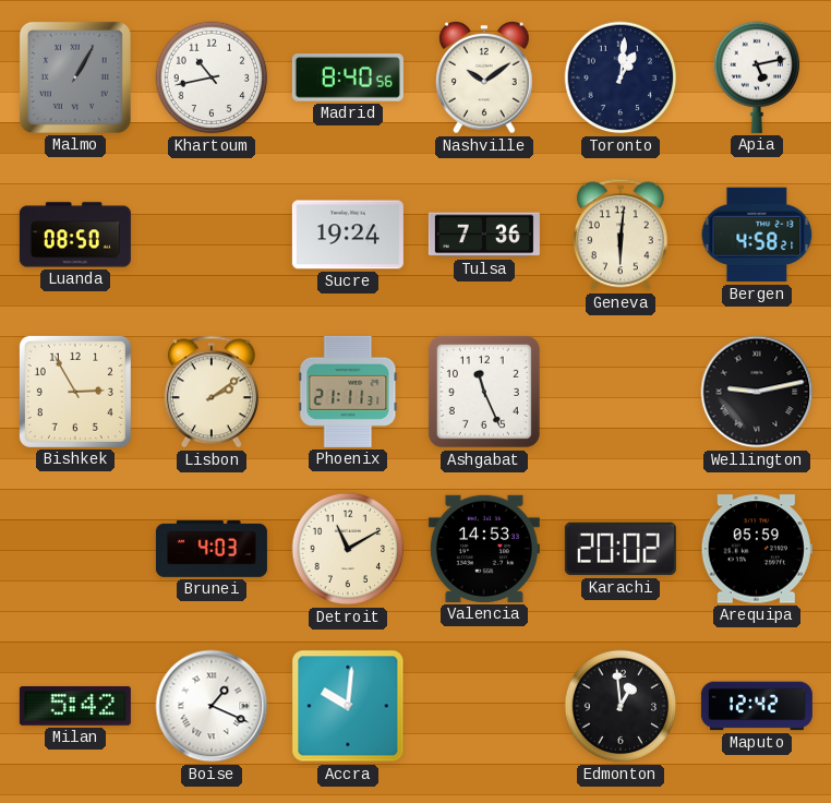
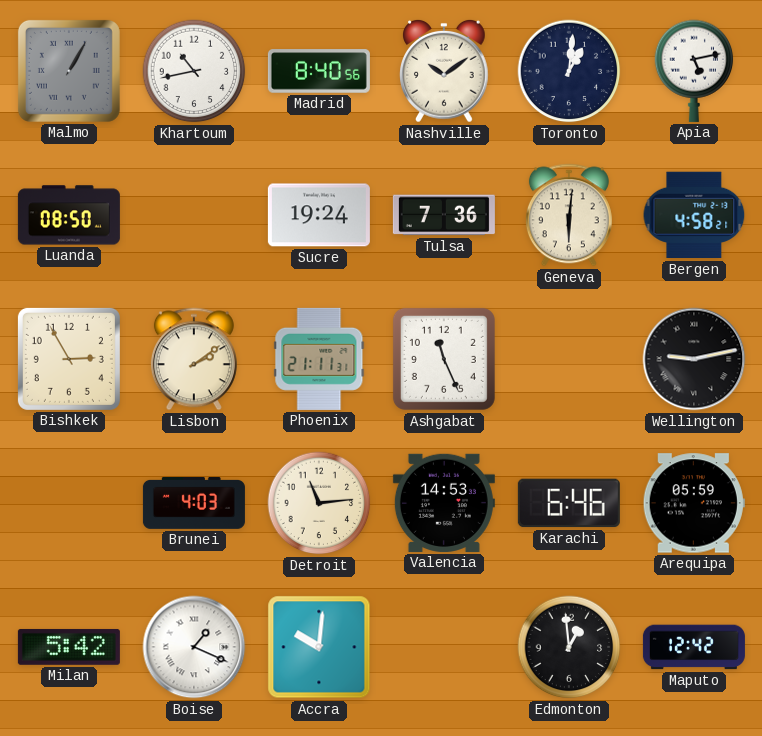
Detroit: 11:10 -> 11:14 (319, 503)
Karachi: 20:02 -> 6:46 (569, 503)
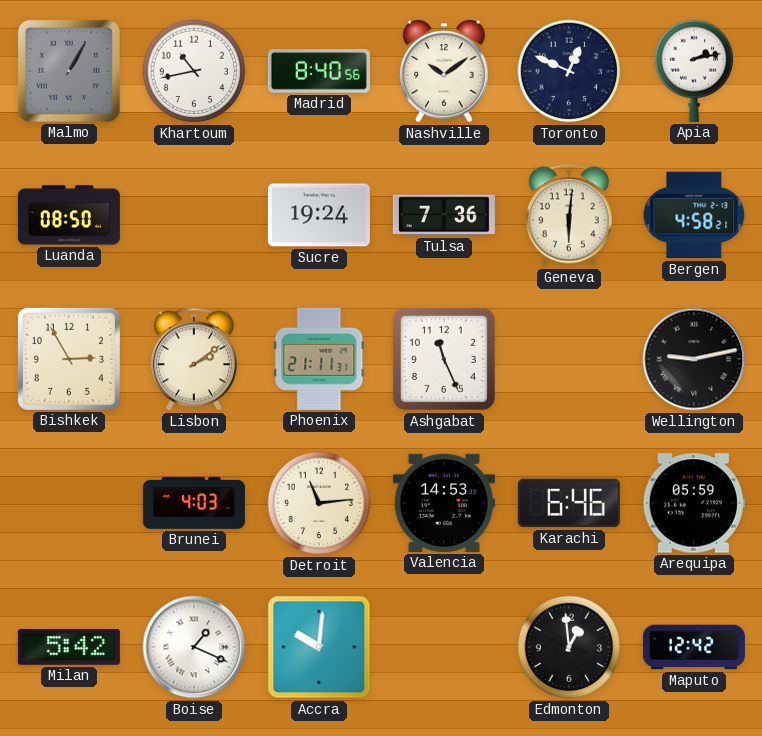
Toronto: 1:01 -> 12:49 (569, 71)
Apia: 5:13 -> 2:13 (694, 71)
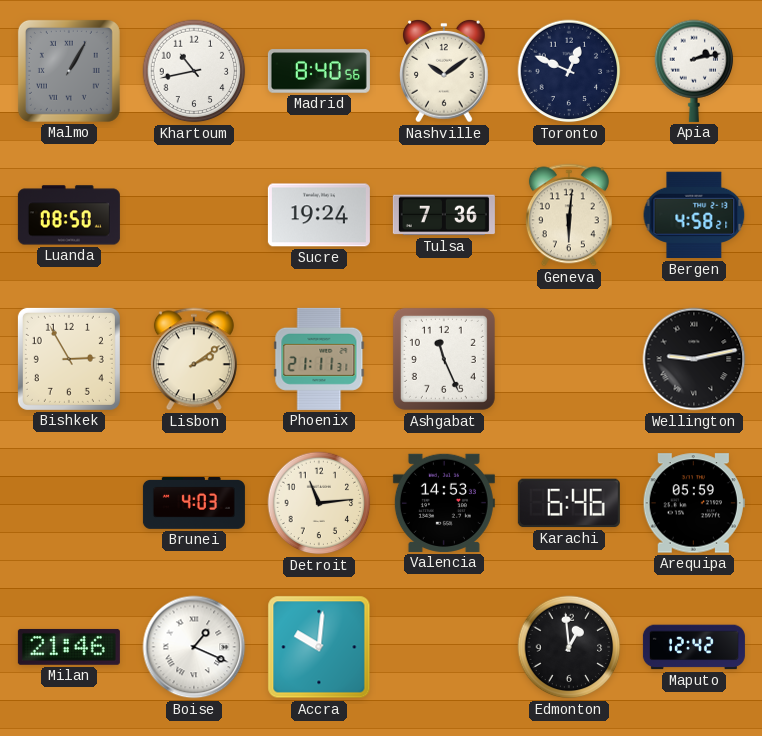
Milan: 5:42 -> 21:46 (69, 647)
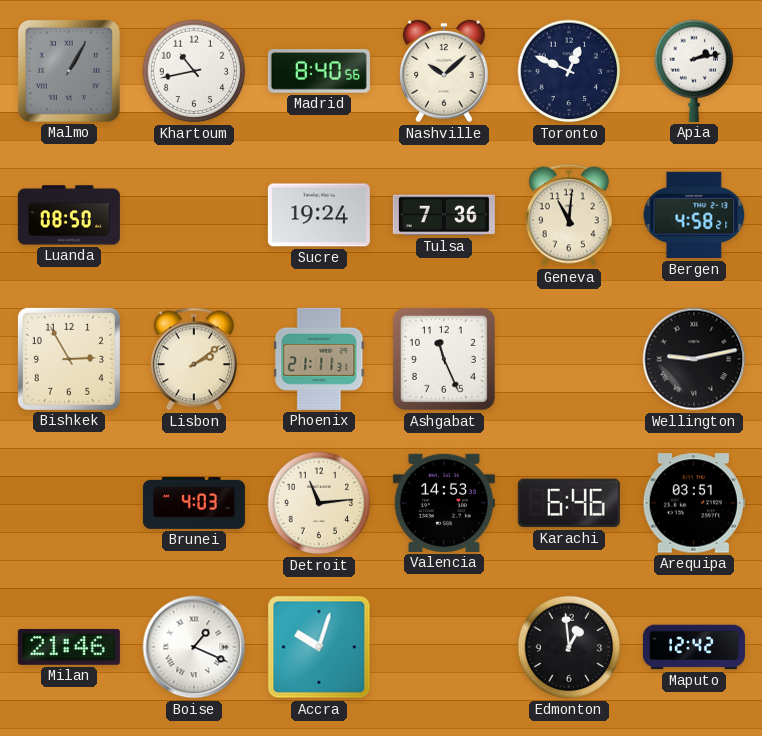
Nashville: 10:09 -> 10:08 (445, 71)
Geneva: 6:01 -> 11:01 (569, 215)
Arequipa: 05:59 -> 03:51 (694, 503)
Accra: 10:01 -> 10:03 (319, 647)
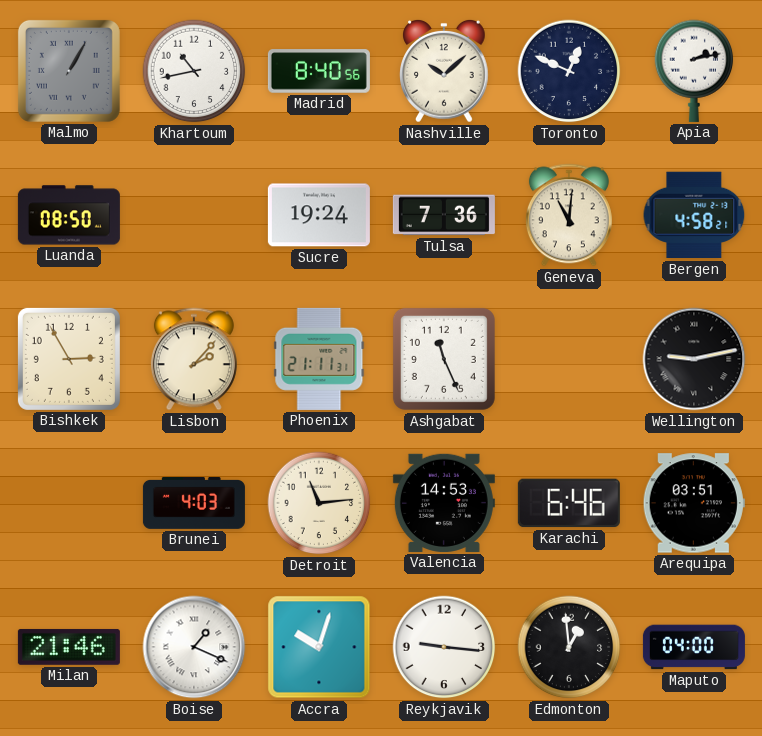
Lisbon: 2:09 -> 2:07 (194, 359)
Reykjavik: none -> 9:16 (444, 647)
Maputo: 12:42 -> 04:00 (694, 647)
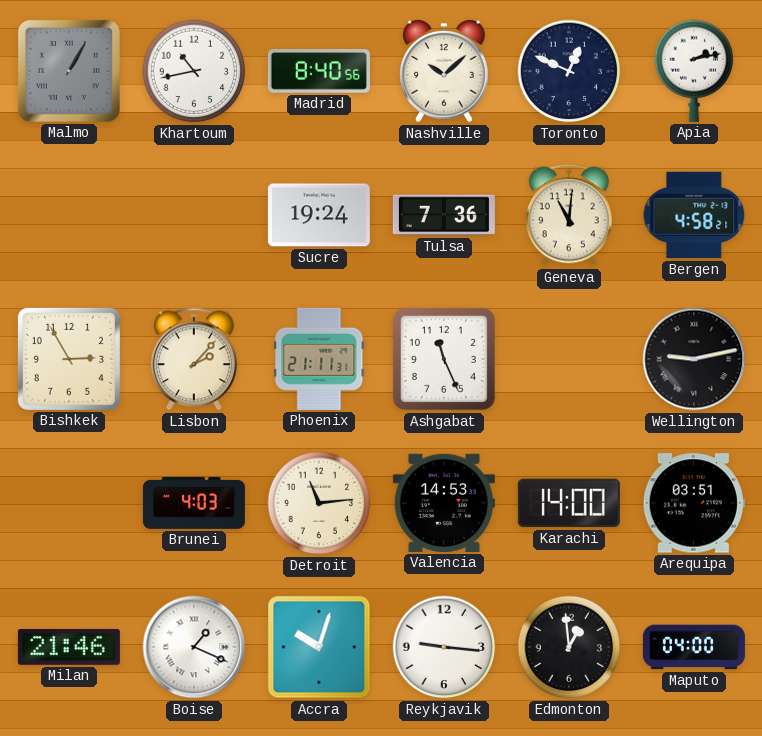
Luanda: 08:50 -> none (69, 215)
Karachi: 6:46 -> 14:00 (569, 503)
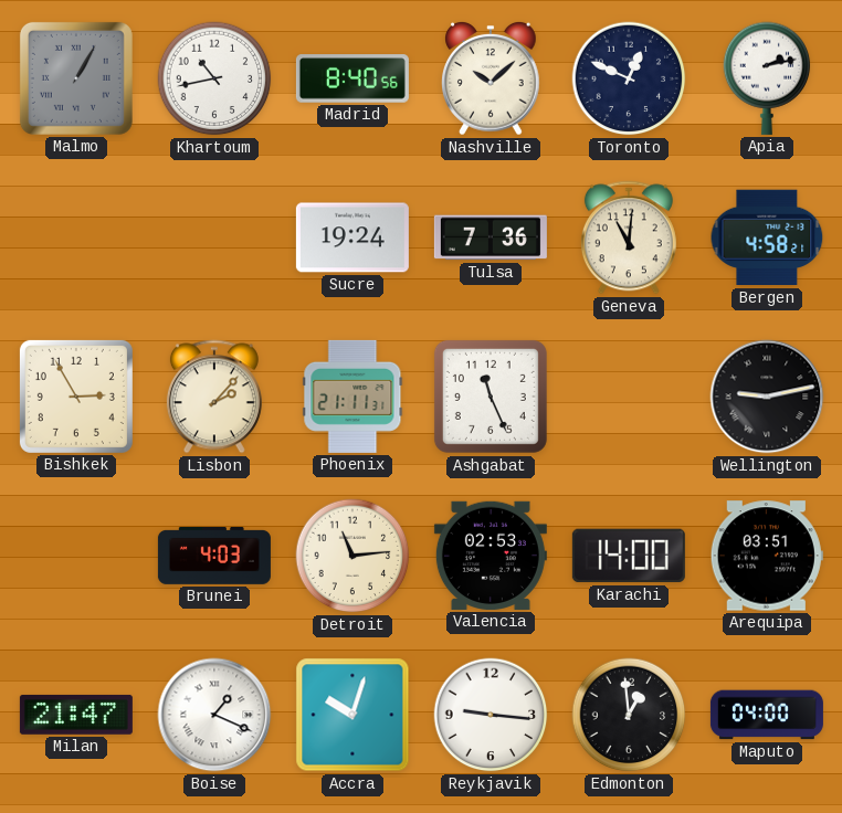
Valencia: 14:53 -> 02:53 (491, 556)
Milan: 21:46 -> 21:47 (76, 715)
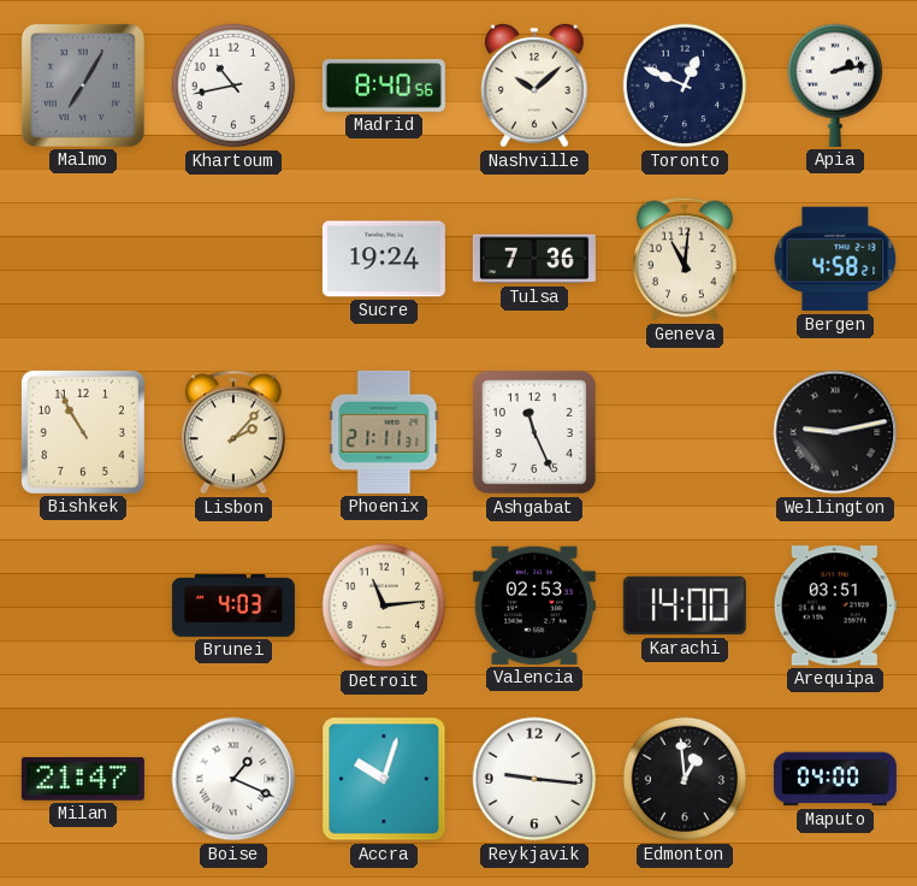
Malmo: 1:05 -> 7:05 (83, 85)
Bishkek: 2:55 -> 10:55 (83, 432)
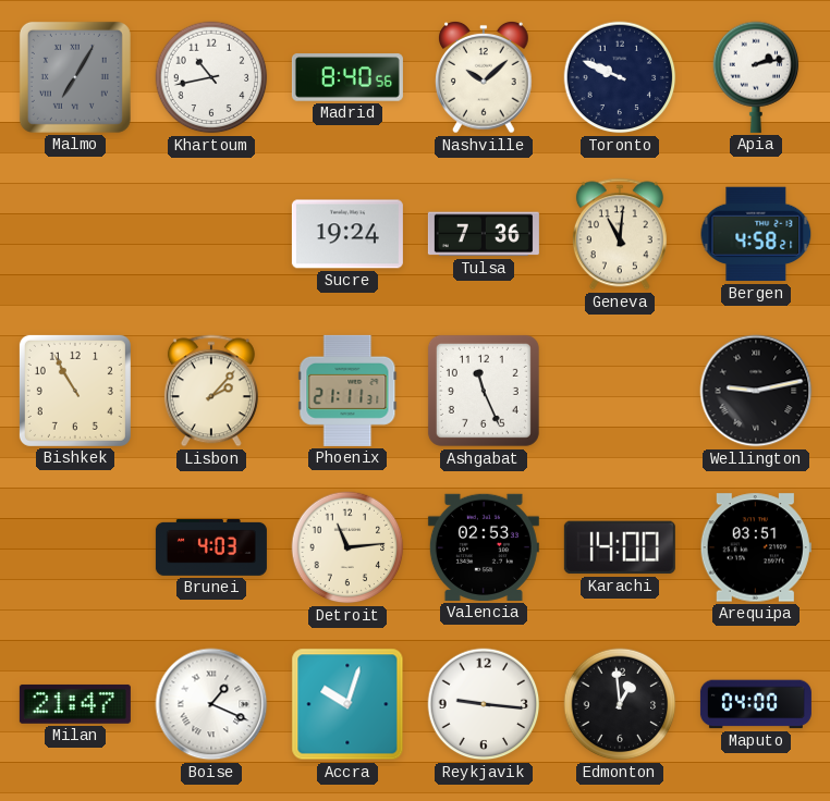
Toronto: 12:49 -> 9:49 (620, 77)
